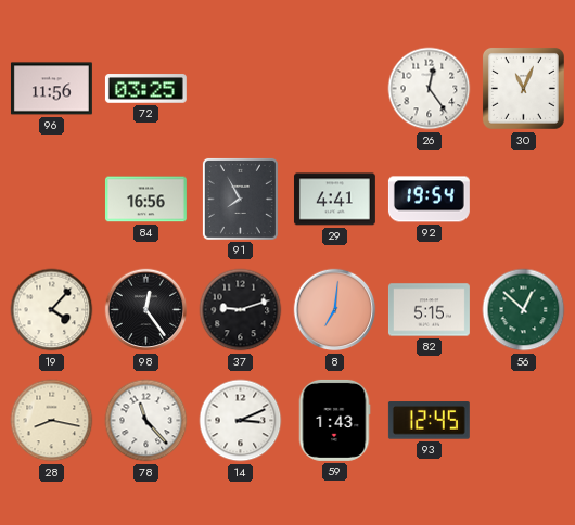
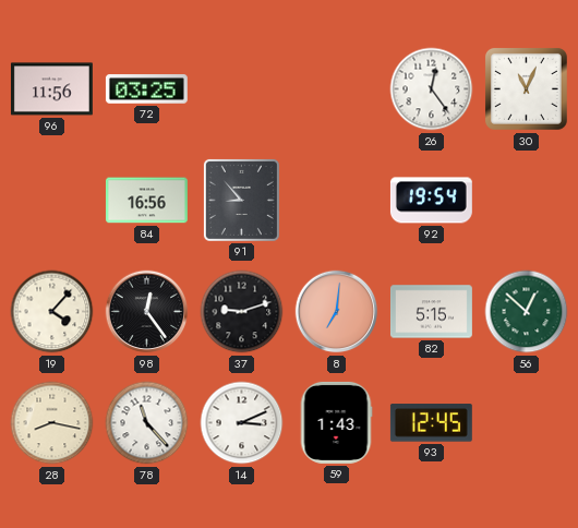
91: 7:55 -> 8:53 (241, 200)
29: 4:41 -> none (334, 200)
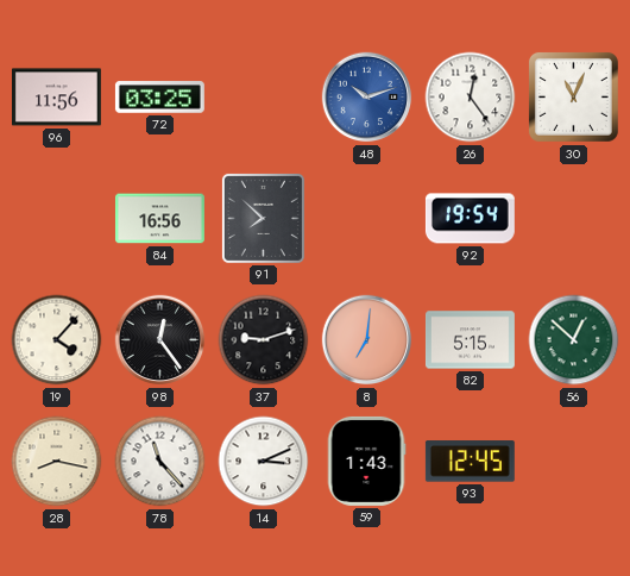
48: none -> 10:12 (367, 98)
91: 8:53 -> 7:52 (263, 218)
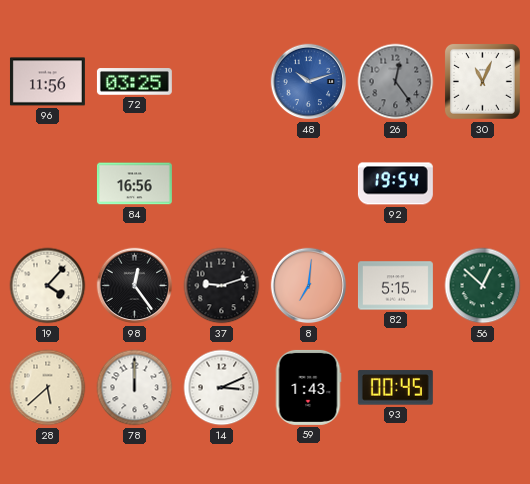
26 dial: white -> grey (396, 82)
91: 7:52 -> none (263, 218)
28: 8:17 -> 5:38 (48, 388)
78: 11:23 -> 12:00 (135, 388)
93: 12:45 -> 00:45 (395, 388)
